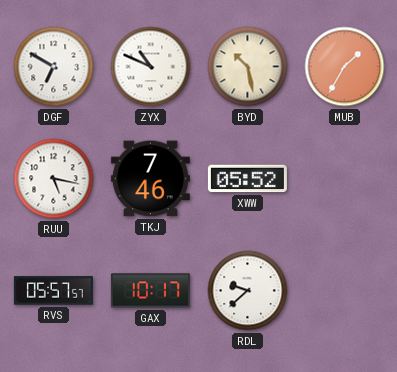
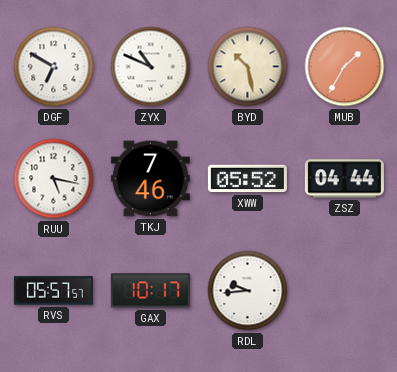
ZSZ: none -> 04:44 (344, 179)
RDL: 9:38 -> 9:44 (248, 291)
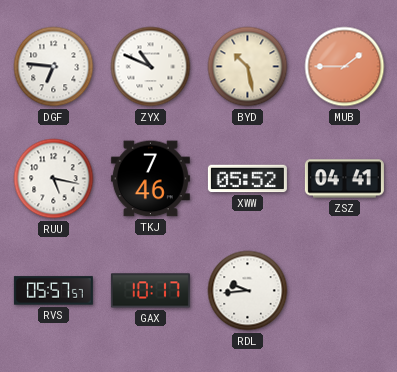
DGF: 6:50 -> 6:46 (54, 67)
MUB: 1:35 -> 1:45 (345, 67)
ZSZ: 04:44 -> 04:41 (344, 179)
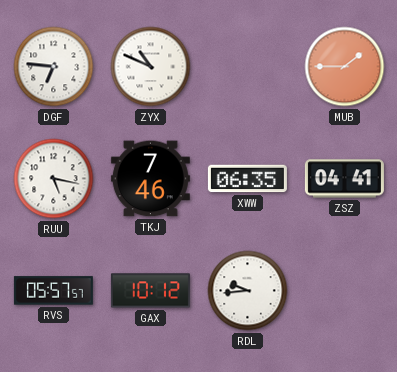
BYD: 10:28 -> none (248, 67)
XWW: 05:52 -> 06:35 (247, 179)
GAX: 10:17 -> 10:12 (150, 291)
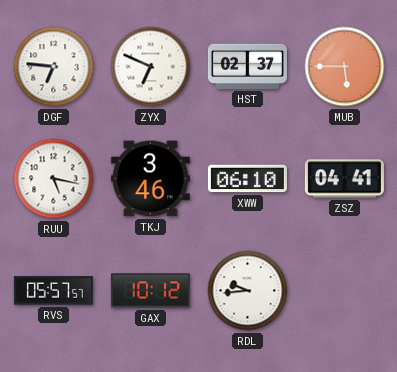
ZYX: 10:49 -> 6:49 (151, 67)
HST: none -> 02:37 (247, 66)
MUB: 1:45 -> 5:45 (345, 67)
TKJ: 7:46 -> 3:46 (150, 179)
XWW: 06:35 -> 06:10 (247, 179)
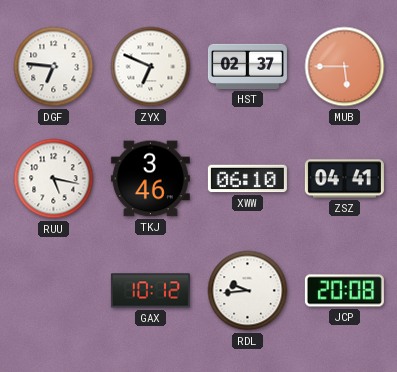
RVS: 05:57 -> none (53, 291)
JCP: none -> 20:08 (344, 291)
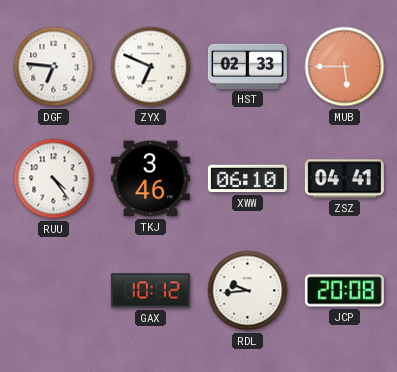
HST: 02:37 -> 02:33 (247, 66)
RUU: 5:17 -> 4:24 (54, 179)
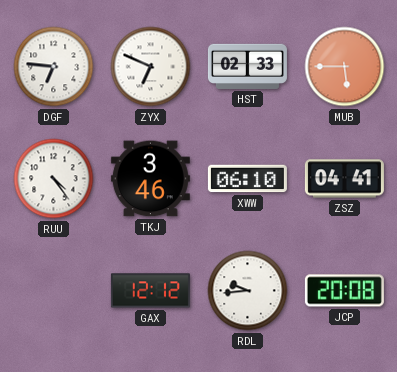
GAX: 10:12 -> 12:12 (150, 291)
